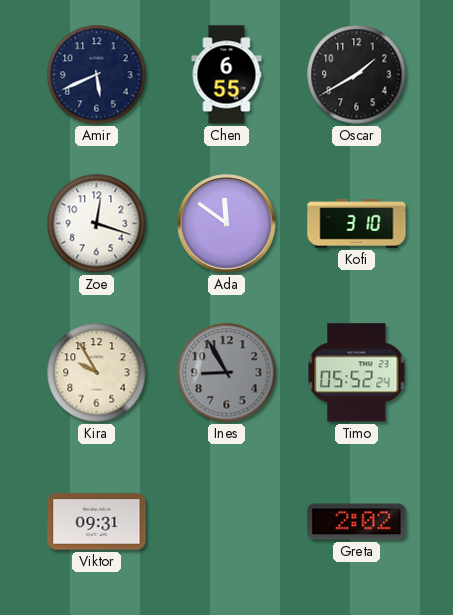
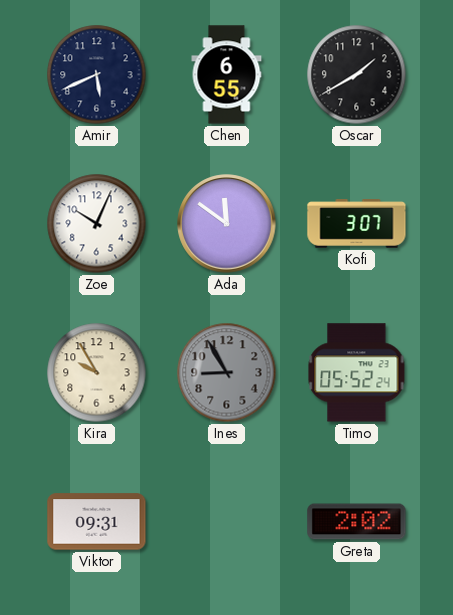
Zoe: 12:18 -> 10:04 (97, 224)
Kofi: 3:10 -> 3:07 (357, 224)
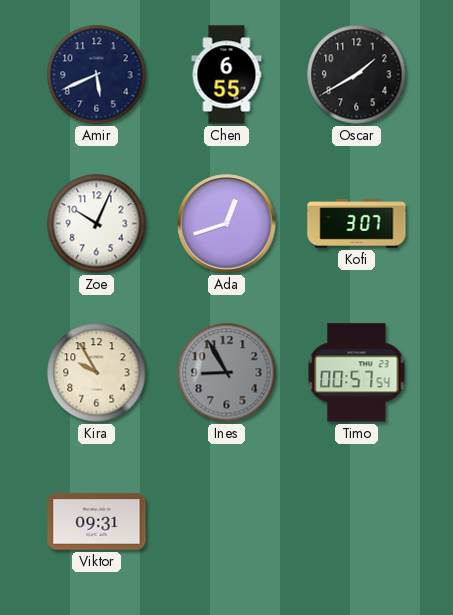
Ada: 11:51 -> 12:42 (227, 224)
Timo: 05:52 -> 00:57 (357, 373)
Greta: 2:02 -> none (357, 522)
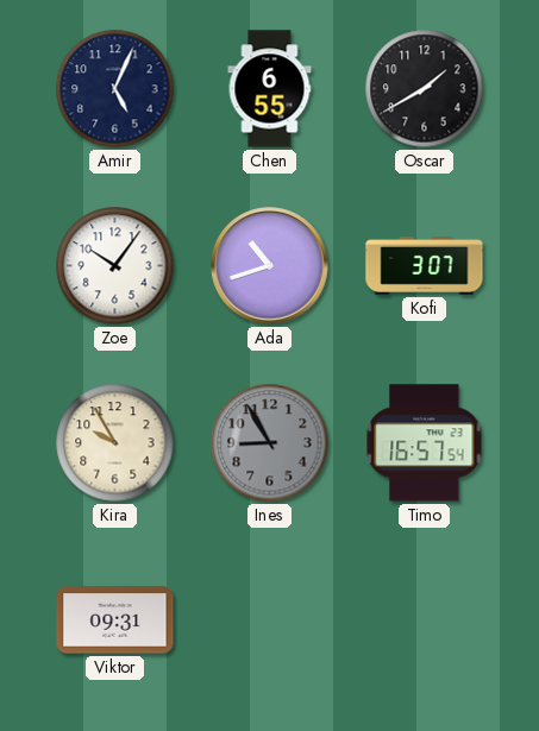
Amir: 5:41 -> 5:04 (115, 89)
Zoe: 10:04 -> 10:06 (115, 266)
Ada: 12:42 -> 10:42 (270, 266)
Timo: 00:57 -> 16:57 (425, 443)
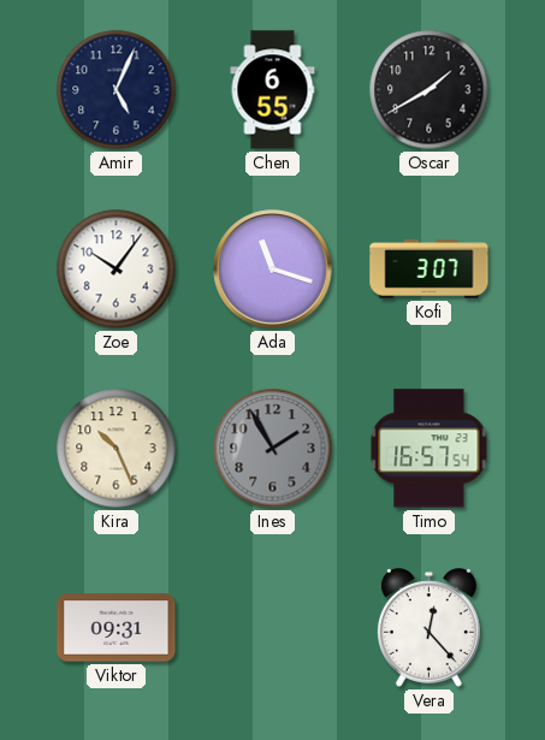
Ada: 10:42 -> 11:18 (273, 270)
Kira: 9:55 -> 10:26 (117, 449)
Ines: 8:55 -> 1:55 (273, 449)
Vera: none -> 12:23 (428, 628)
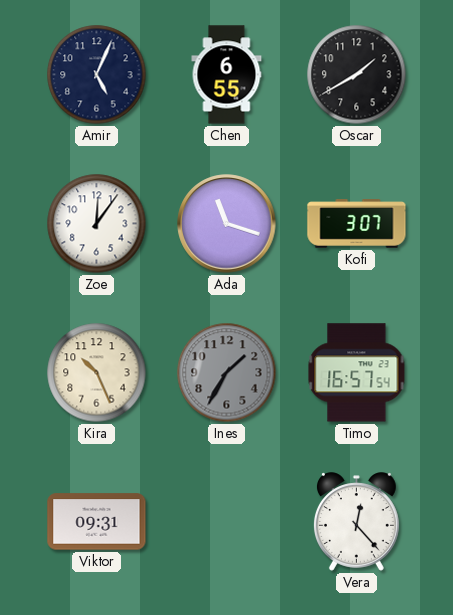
Zoe: 10:06 -> 12:06 (97, 224)
Ines: 1:55 -> 1:35 (227, 373)
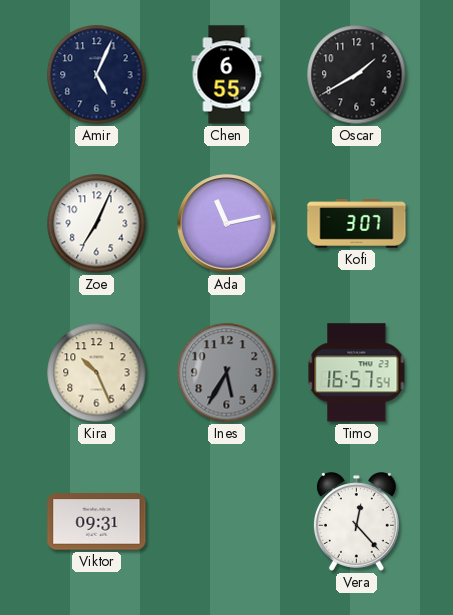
Zoe: 12:06 -> 7:04 (97, 224)
Ada: 11:18 -> 11:13 (227, 224)
Ines: 1:35 -> 5:35 (227, 373)
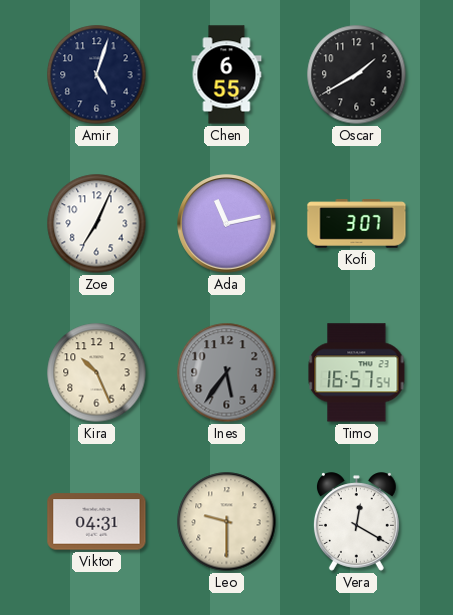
Amir: 5:04 -> 5:03 (97, 75)
Ines: 5:35 -> 5:36 (227, 373)
Viktor: 09:31 -> 04:31 (97, 522)
Leo: none -> 9:30 (227, 522)
Vera: 12:23 -> 12:20 (356, 522)
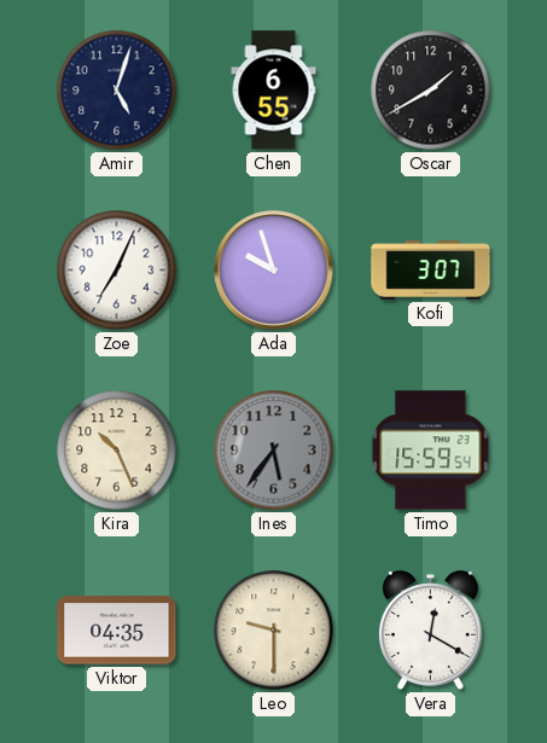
Ada: 11:13 -> 9:57 (274, 271)
Timo: 16:57 -> 15:59 (431, 451)
Viktor: 04:31 -> 04:35 (117, 631)
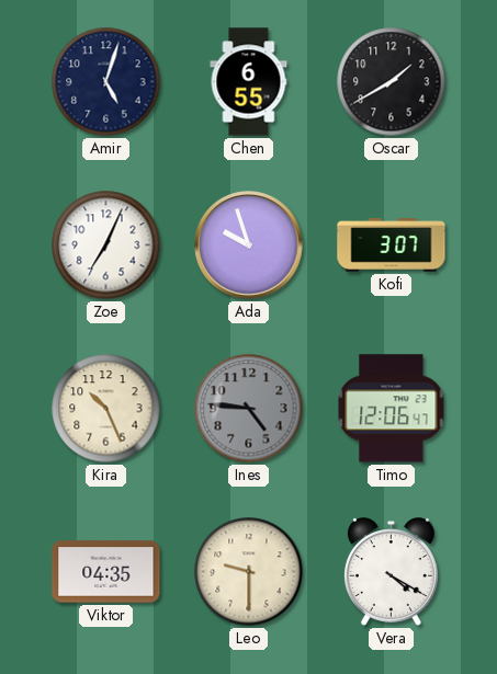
Ines: 5:36 -> 4:46 (249, 409)
Timo: 15:59 -> 12:06 (392, 409)
Vera: 12:20 -> 4:20 (391, 572)
